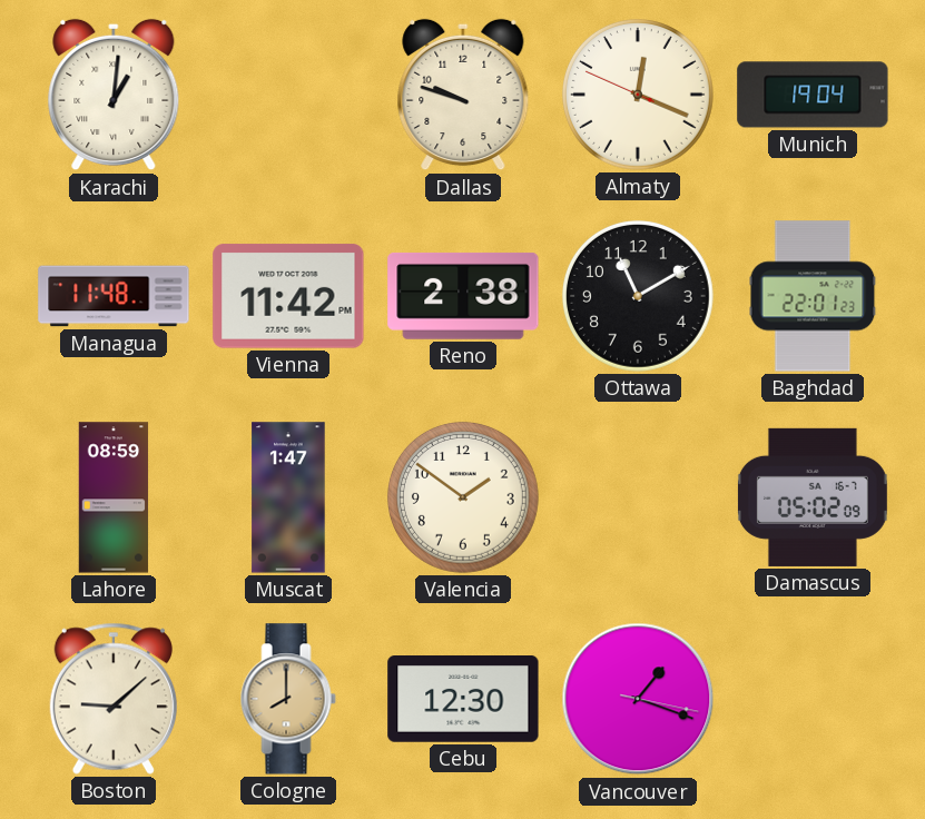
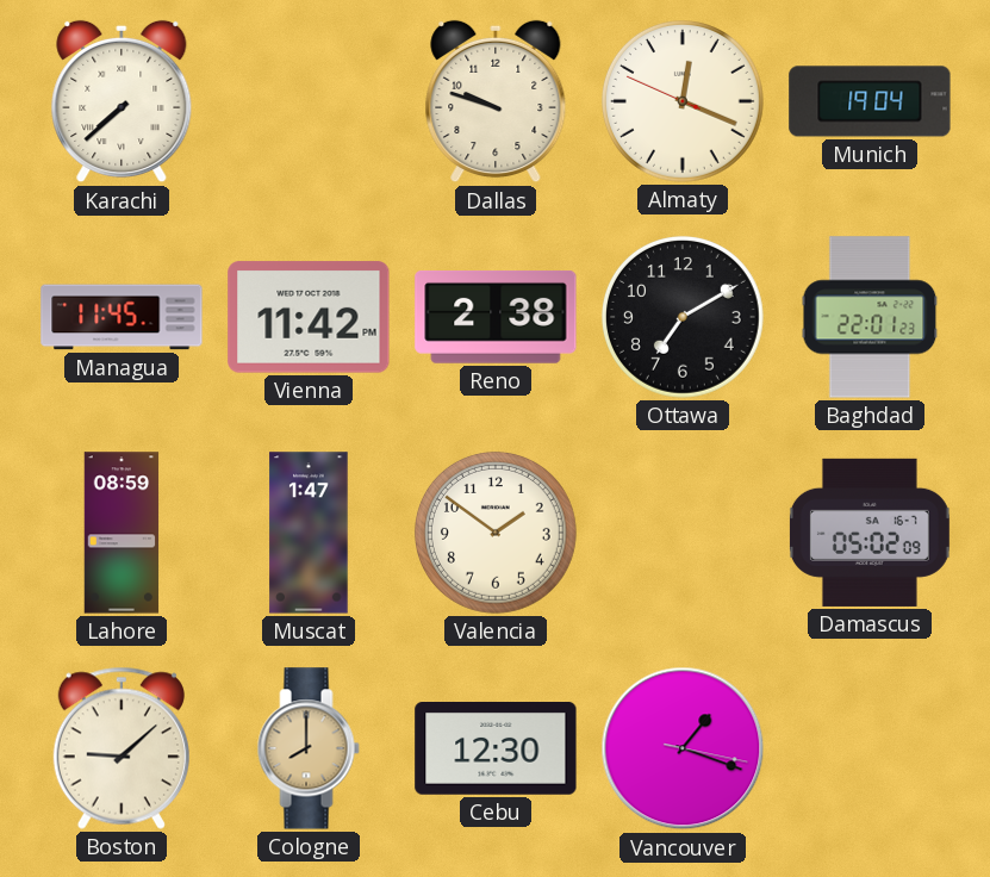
Karachi: 1:01 -> 7:38 (122, 101)
Managua: 11:48 -> 11:45 (122, 317)
Ottawa: 11:10 -> 7:10 (683, 317)
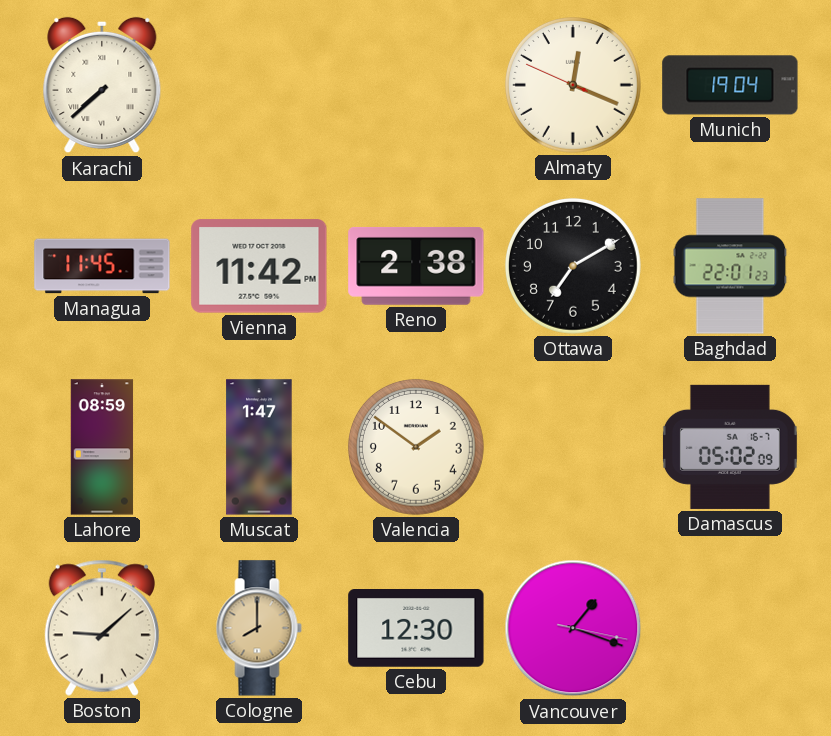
Dallas: 9:48 -> none (496, 101)
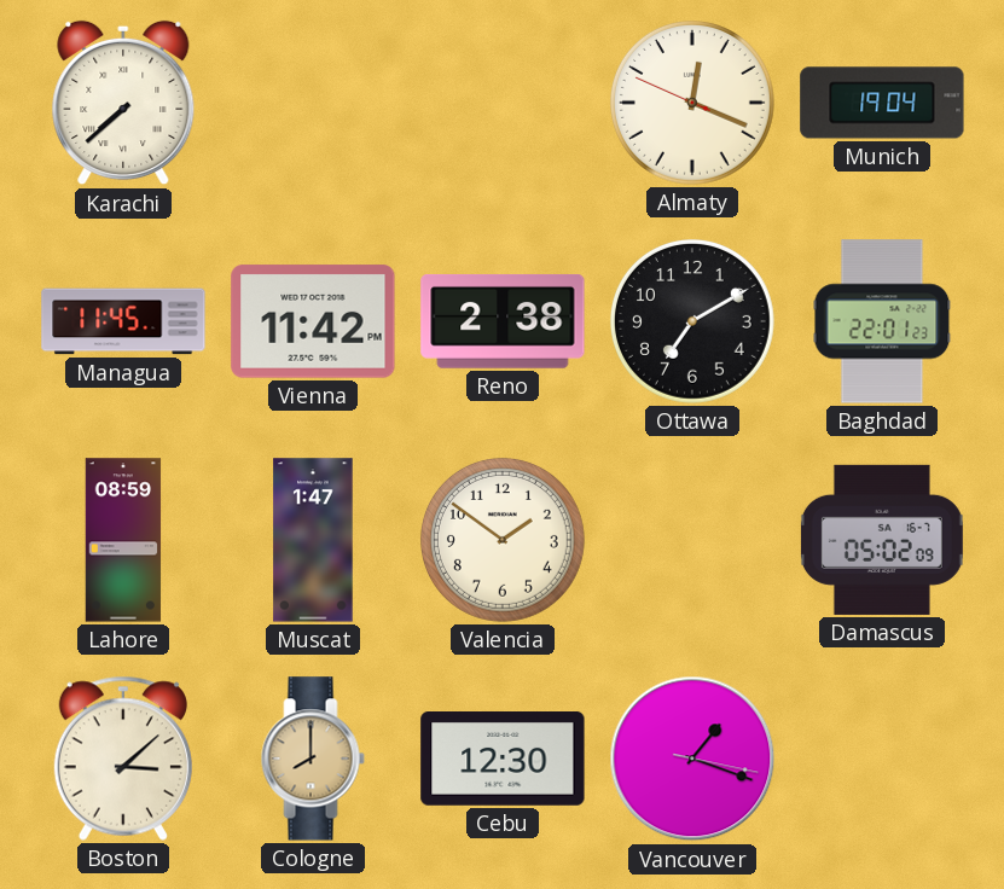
Boston: 9:08 -> 3:08 (123, 759)
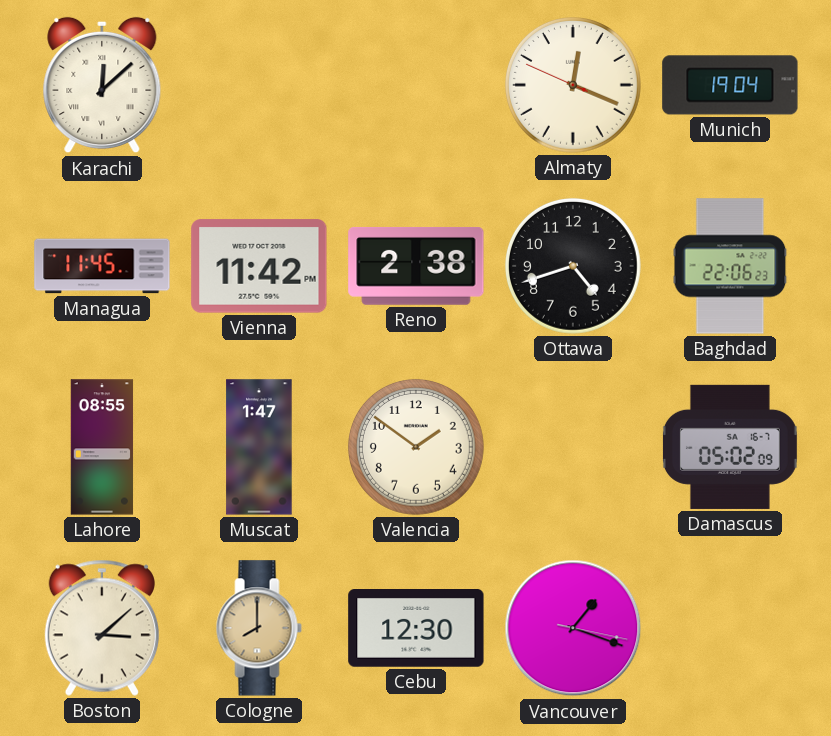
Karachi: 7:38 -> 12:08 (102, 85)
Ottawa: 7:10 -> 4:42 (573, 266)
Baghdad: 22:01 -> 22:06 (730, 266)
Lahore: 08:59 -> 08:55 (102, 447)
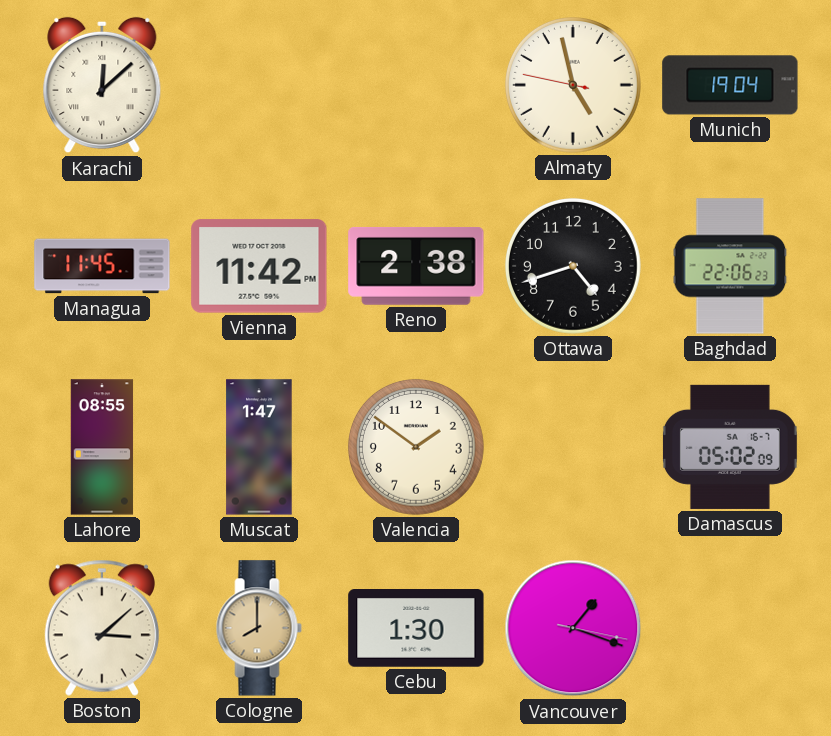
Almaty: 12:18 -> 4:57 (573, 85)
Cebu: 12:30 -> 1:30 (416, 629)
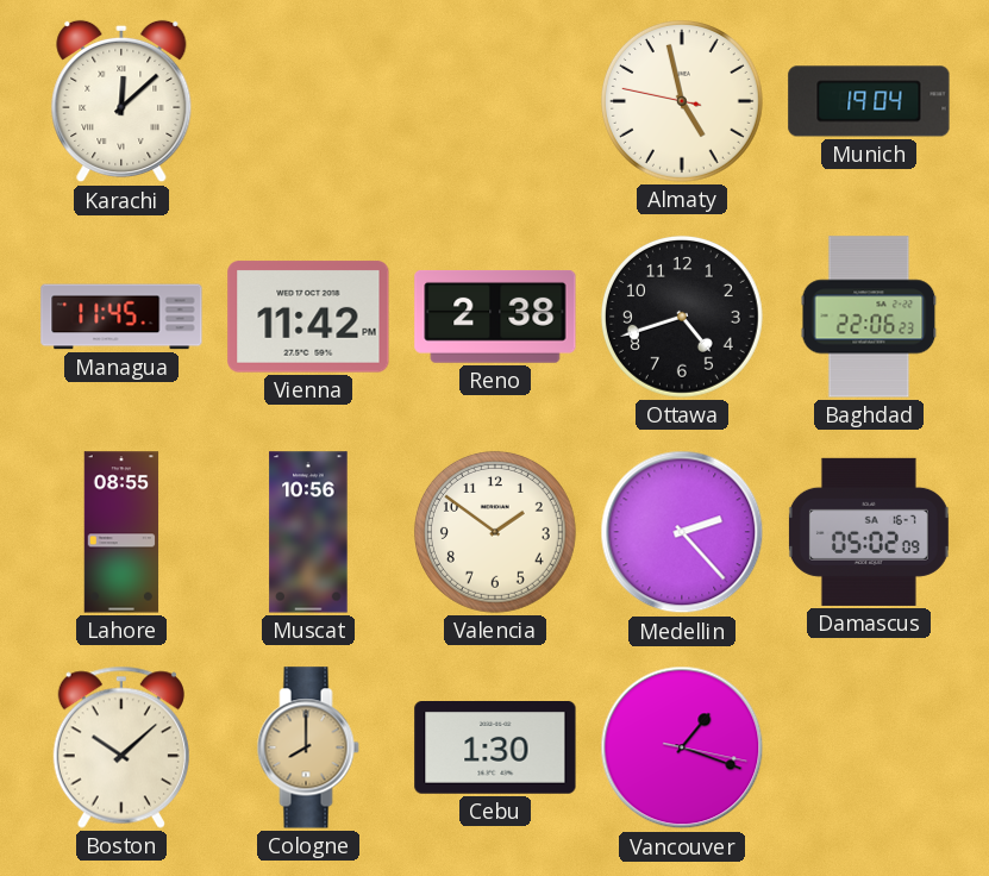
Muscat: 1:47 -> 10:56 (308, 532)
Medellin: none -> 2:23 (682, 532)
Boston: 3:08 -> 10:08 (121, 747)
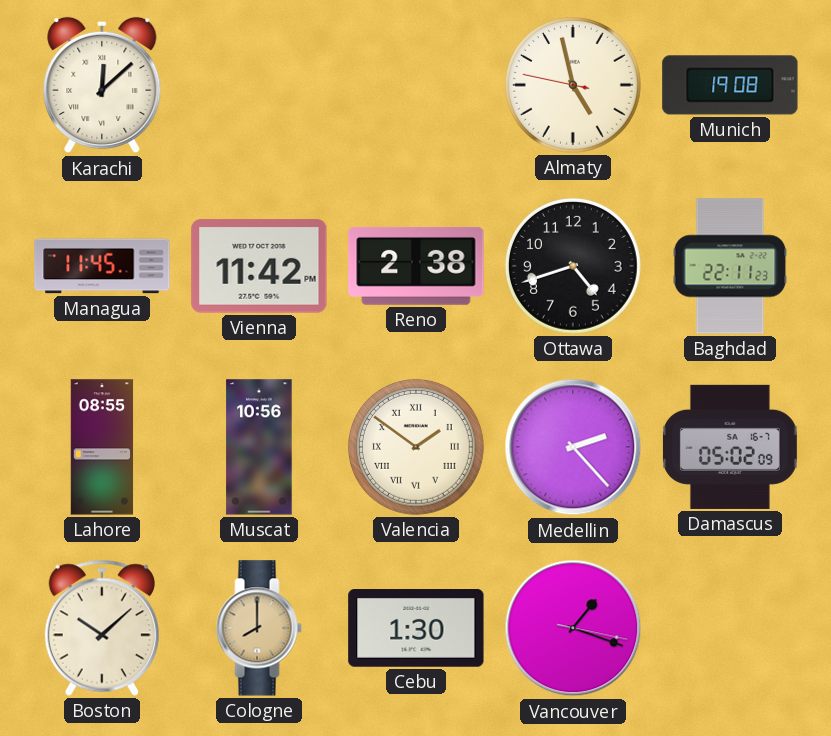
Munich: 19:04 -> 19:08 (730, 85)
Baghdad: 22:06 -> 22:11 (730, 266)
Valencia numerals: Arabic -> Roman (416, 447)
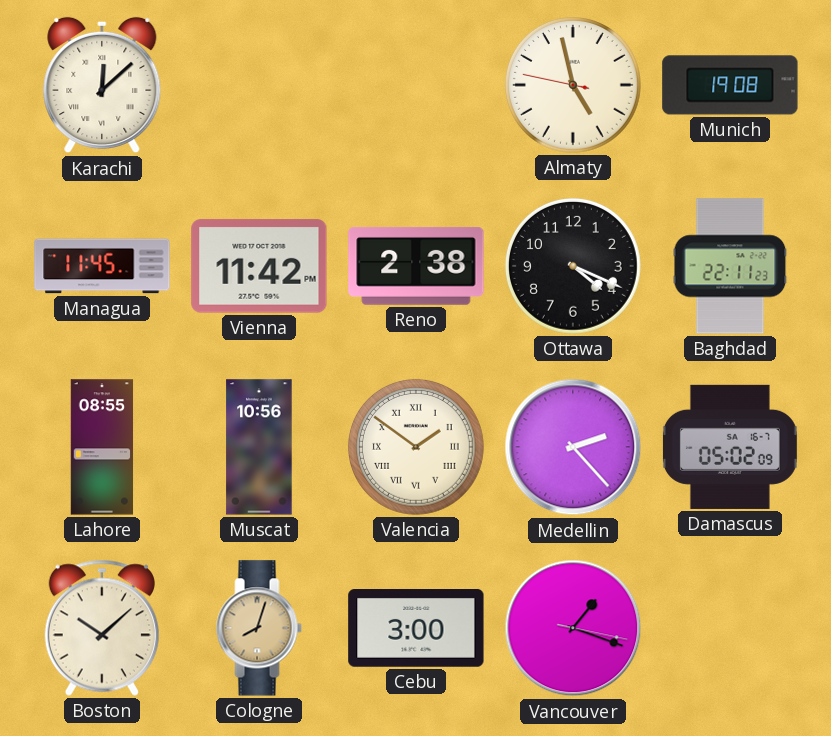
Ottawa: 4:42 -> 4:19 (573, 266)
Cologne: 8:00 -> 8:03 (259, 628)
Cebu: 1:30 -> 3:00 (416, 629)
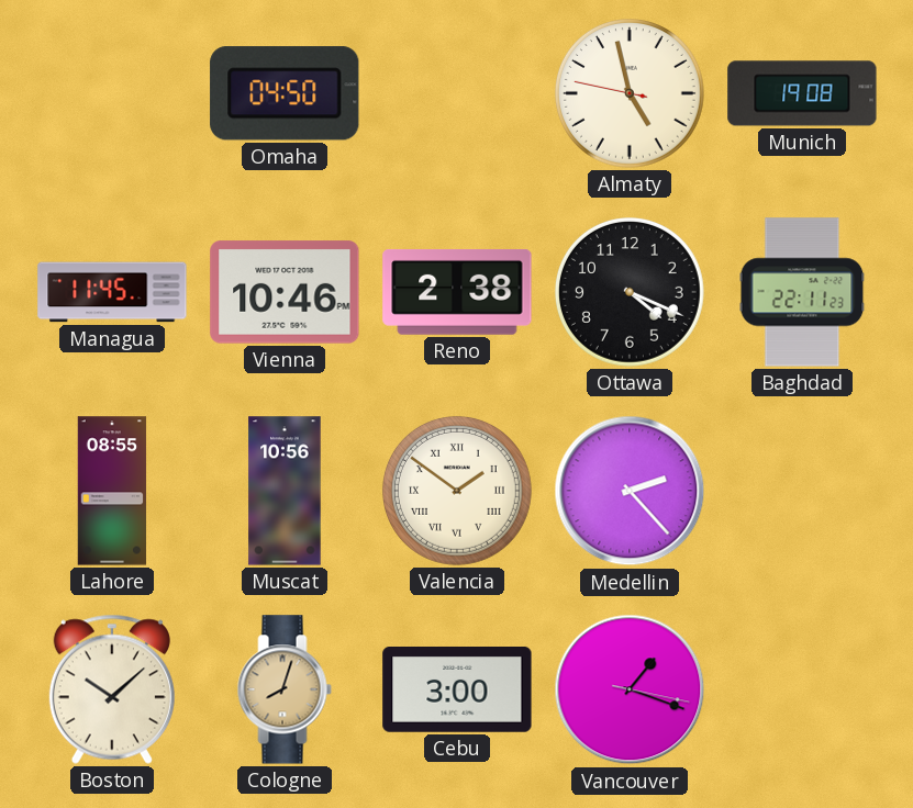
Karachi: 12:08 -> none (102, 85)
Omaha: none -> 04:50 (285, 93)
Vienna: 11:42 -> 10:46 (285, 292)
Damascus: 05:02 -> none (730, 447)
